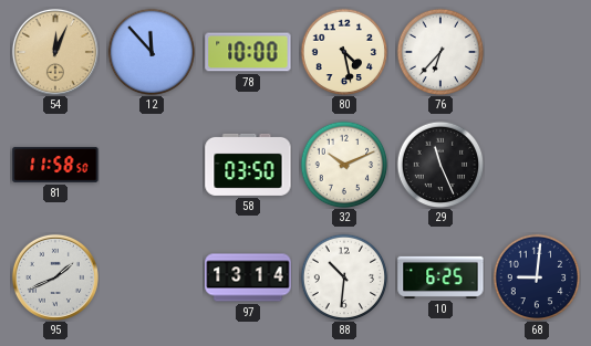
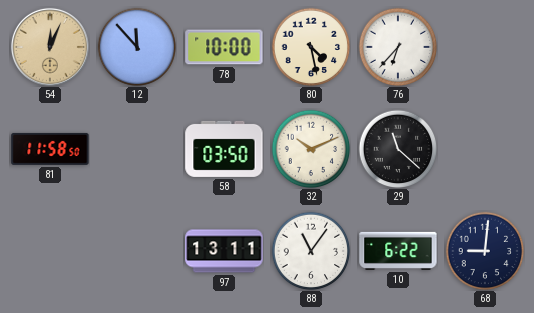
29: 11:26 -> 11:22 (398, 149)
95: 1:41 -> none (55, 277)
97: 13:14 -> 13:11 (224, 251)
88: 10:31 -> 11:06 (311, 251)
10: 6:25 -> 6:22 (398, 251)
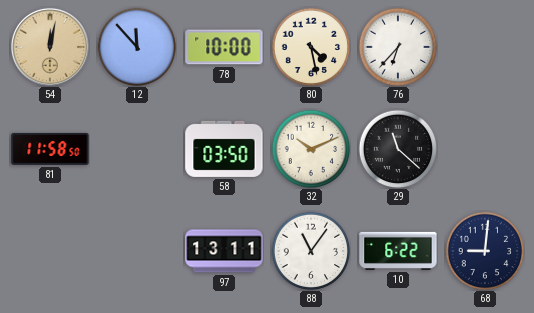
54: 12:04 -> 12:02 (50, 47)
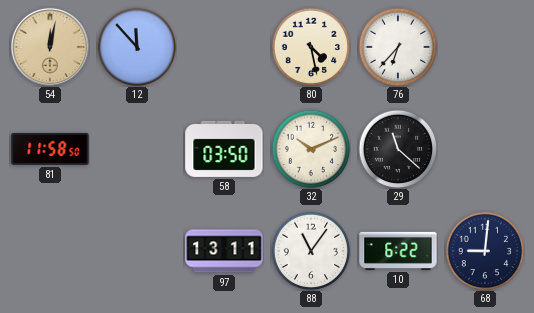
78: 10:00 -> none (224, 47)
